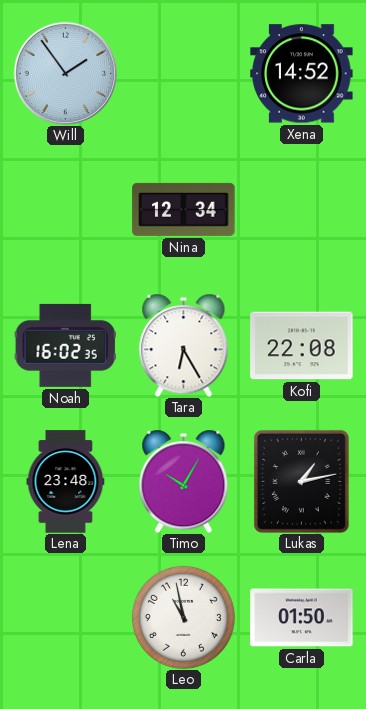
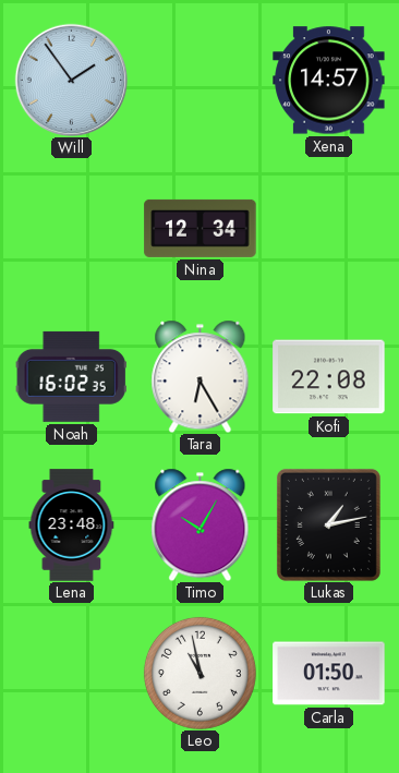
Xena: 14:52 -> 14:57 (329, 81)
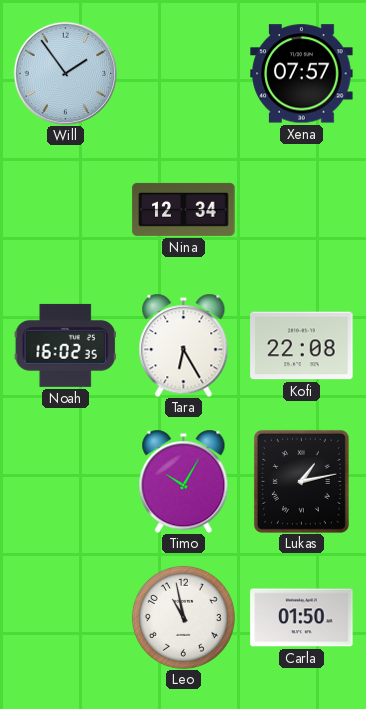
Xena: 14:57 -> 07:57 (302, 74)
Lena: 23:48 -> none (72, 526)
